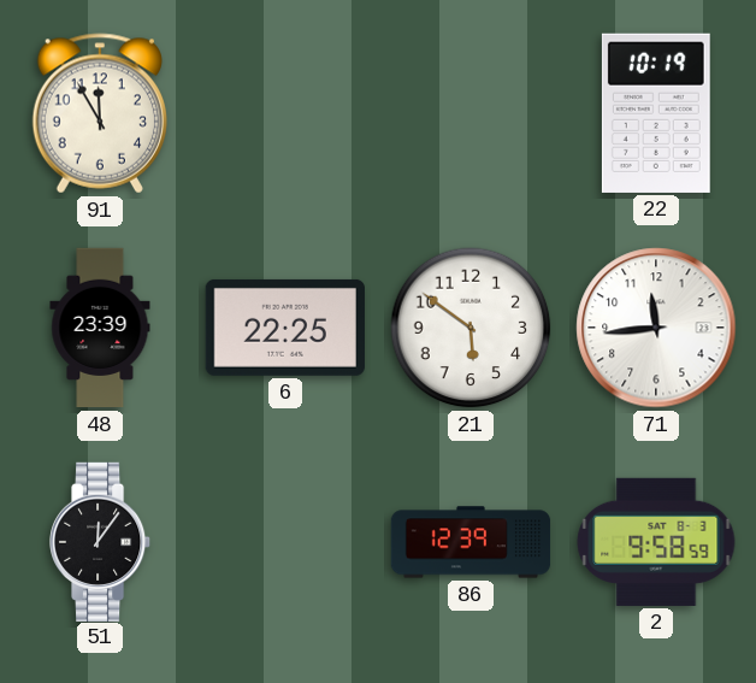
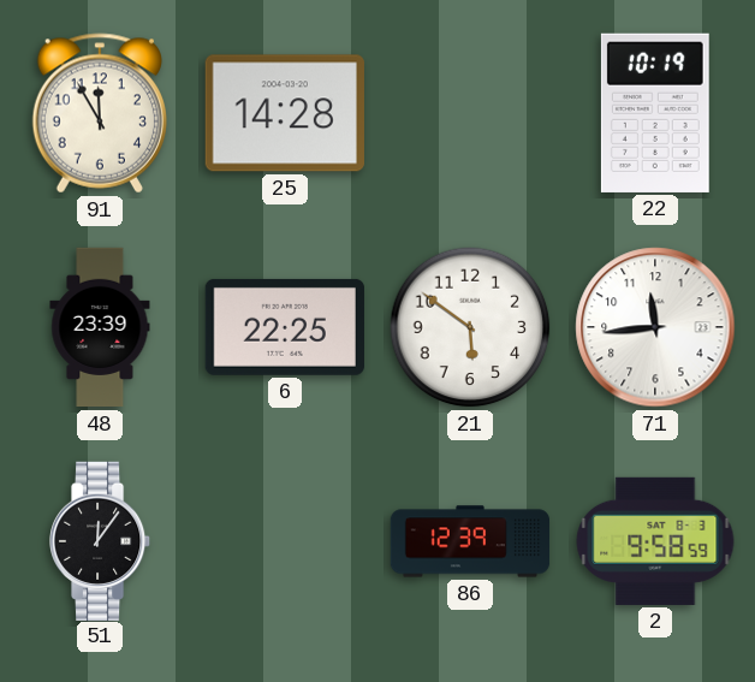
25: none -> 14:28 (285, 113)
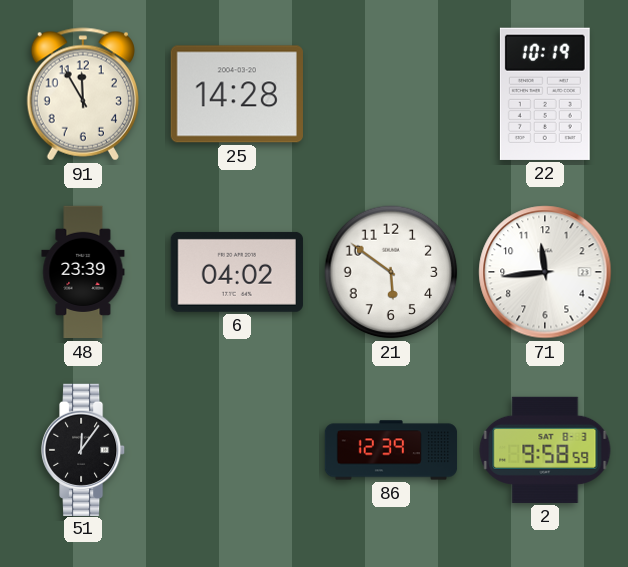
6: 22:25 -> 04:02 (237, 272)
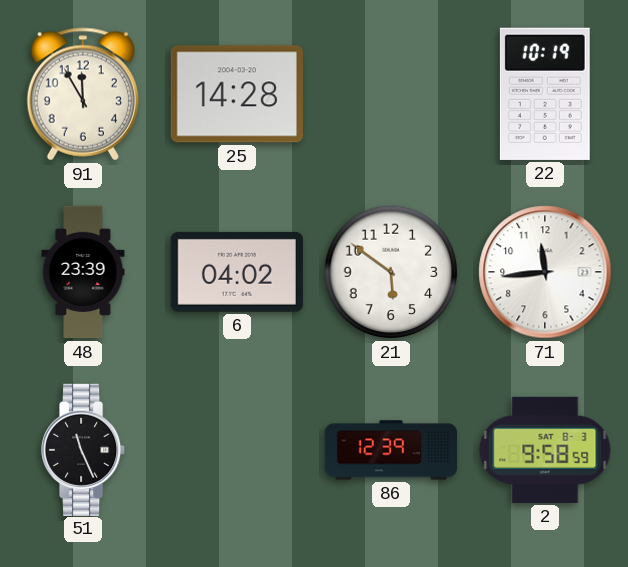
51: 12:06 -> 11:26 (84, 449)
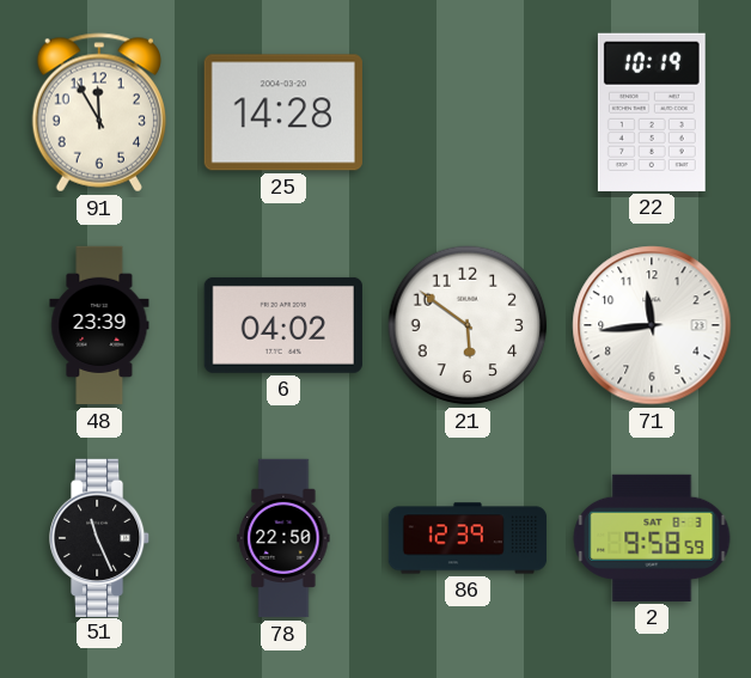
78: none -> 22:50 (283, 538)
